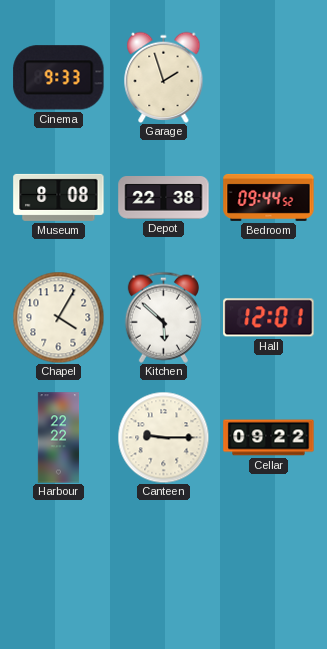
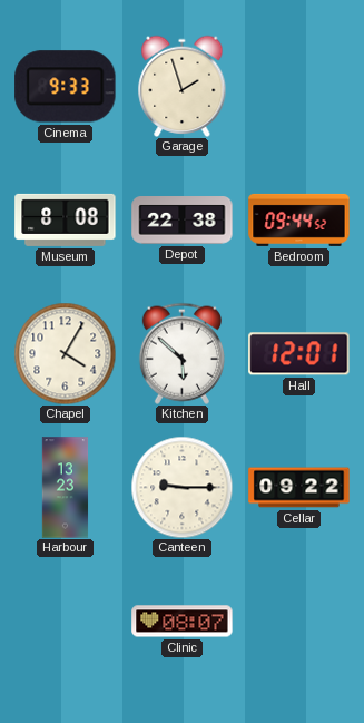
Harbour: 22:22 -> 13:23 (66, 488)
Clinic: none -> 08:07 (183, 622)
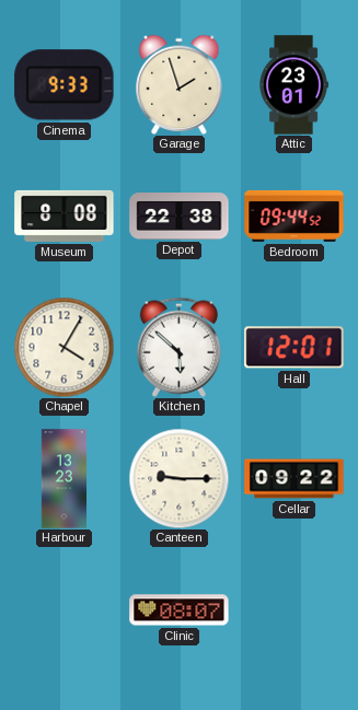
Attic: none -> 23:01 (293, 85)
